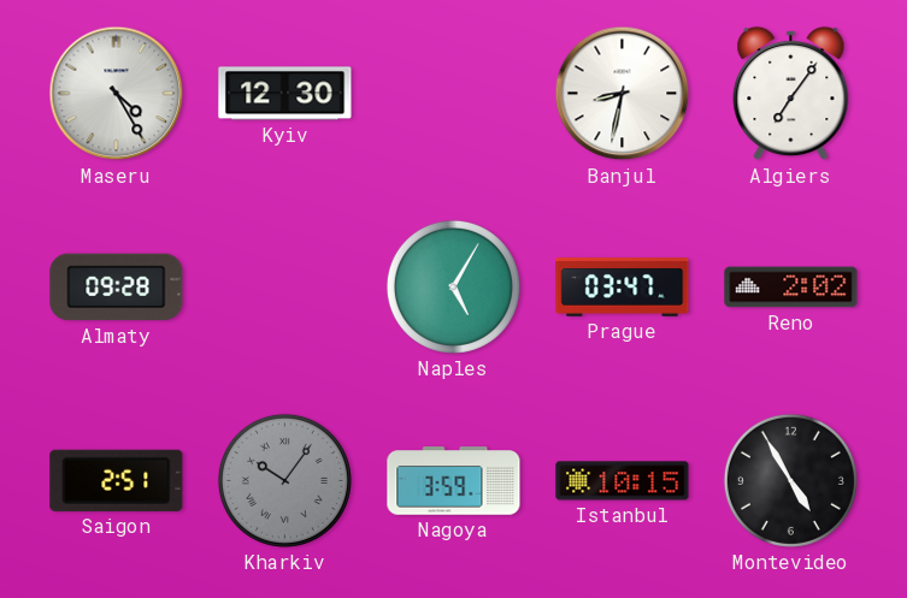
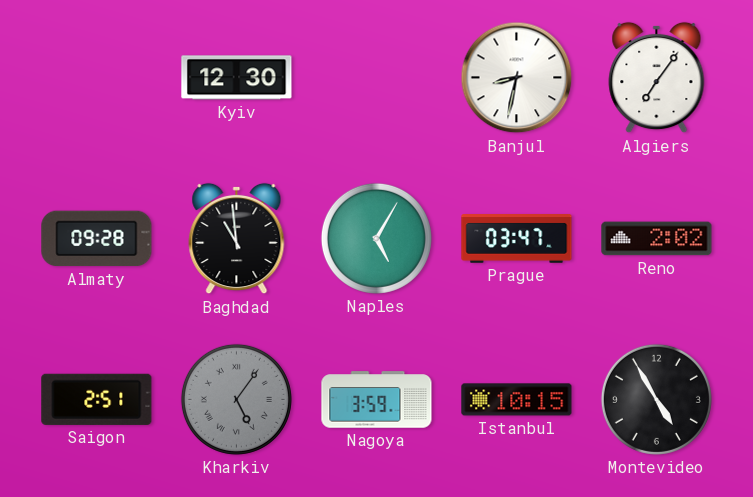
Maseru: 4:25 -> none (117, 94)
Baghdad: none -> 10:59 (237, 239)
Kharkiv: 10:06 -> 5:06 (236, 399)
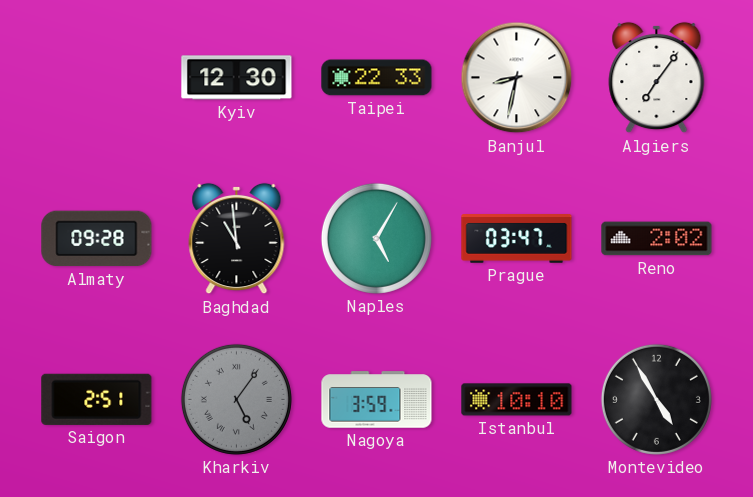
Taipei: none -> 22:33 (377, 78)
Istanbul: 10:15 -> 10:10 (517, 400)
